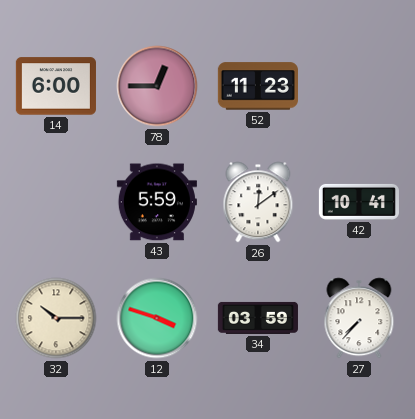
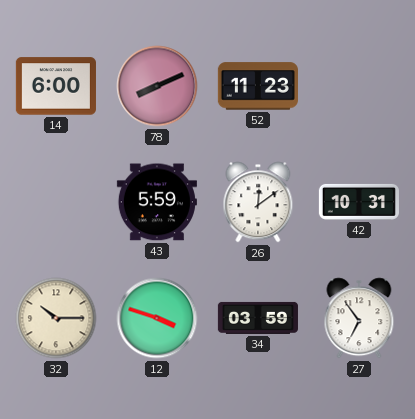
78: 12:45 -> 8:11 (157, 86)
42: 10:41 -> 10:31 (359, 202)
27: 7:37 -> 6:54 (359, 318)
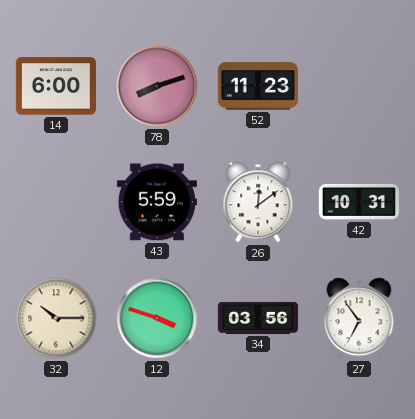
78: 8:11 -> 8:12 (157, 86)
34: 03:59 -> 03:56 (258, 318)
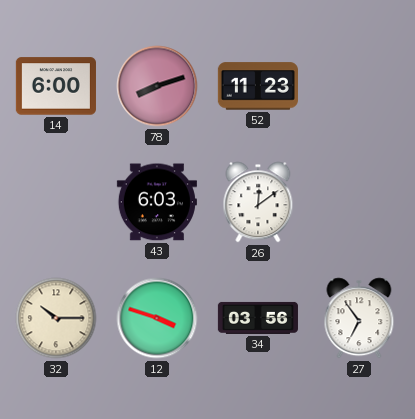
43: 5:59 -> 6:03 (157, 202)
42: 10:31 -> none (359, 202)
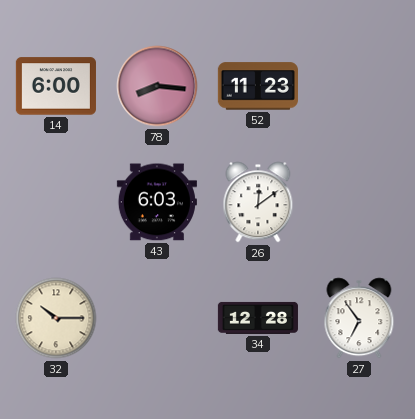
78: 8:12 -> 8:16 (157, 86)
12: 3:48 -> none (157, 318)
34: 03:56 -> 12:28 (258, 318)
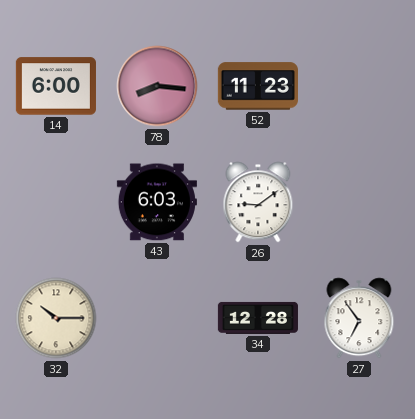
26: 12:09 -> 9:09 (258, 202)
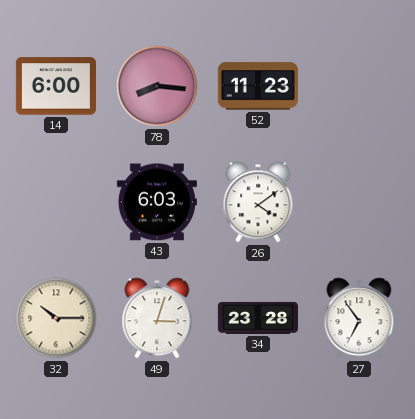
26: 9:09 -> 4:09 (258, 202)
49: none -> 3:03 (157, 318)
34: 12:28 -> 23:28 (258, 318)
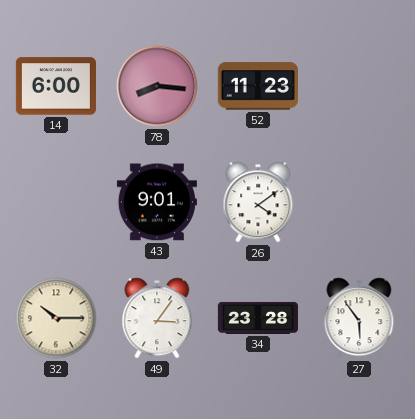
43: 6:03 -> 9:01 (157, 202)
49: 3:03 -> 3:06 (157, 318)
27: 6:54 -> 5:54 (359, 318)
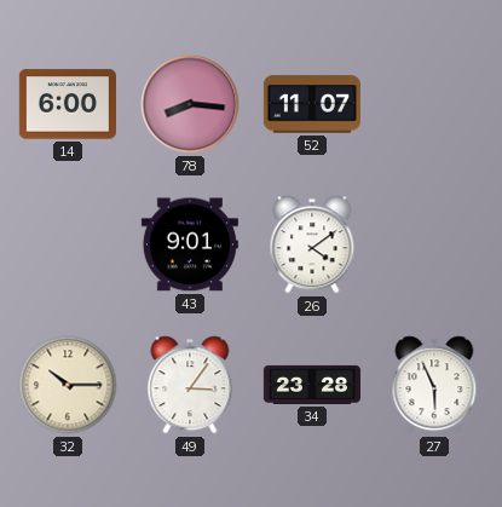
52: 11:23 -> 11:07 (312, 104)
27: 5:54 -> 5:56 (434, 385)
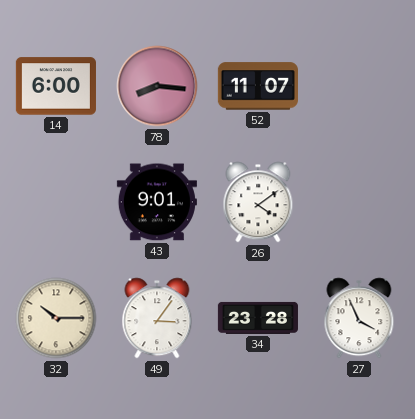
27: 5:56 -> 3:56 (359, 318)
